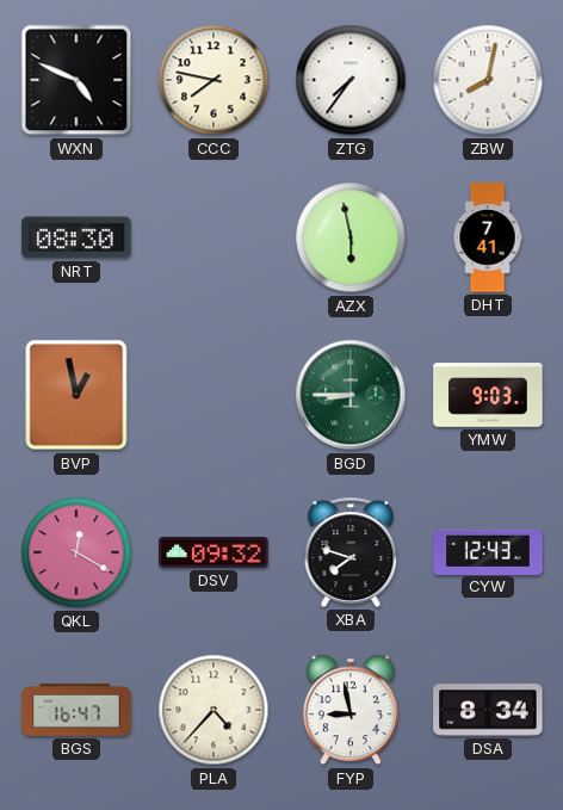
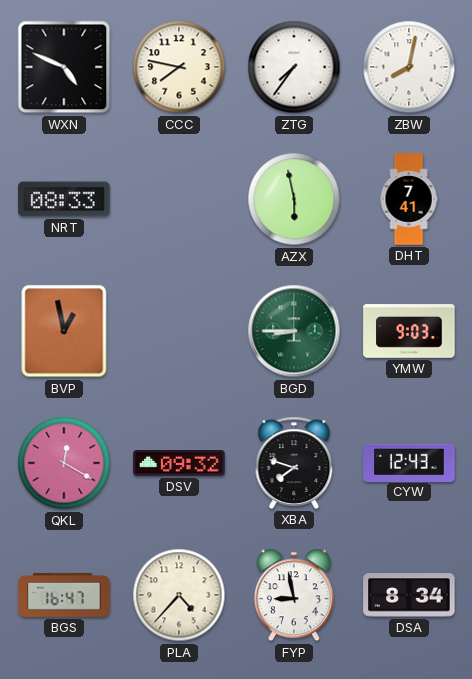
NRT: 08:30 -> 08:33 (64, 199)
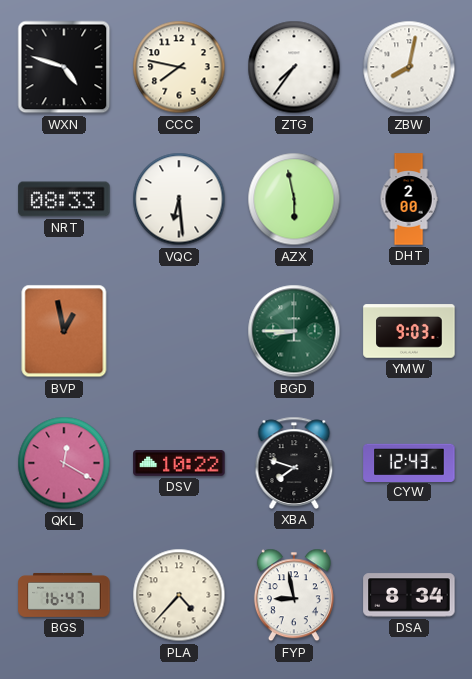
WXN: 4:49 -> 4:48 (64, 67)
VQC: none -> 6:29 (179, 199)
DHT: 7:41 -> 2:00 (409, 199)
DSV: 09:32 -> 10:22 (179, 464)
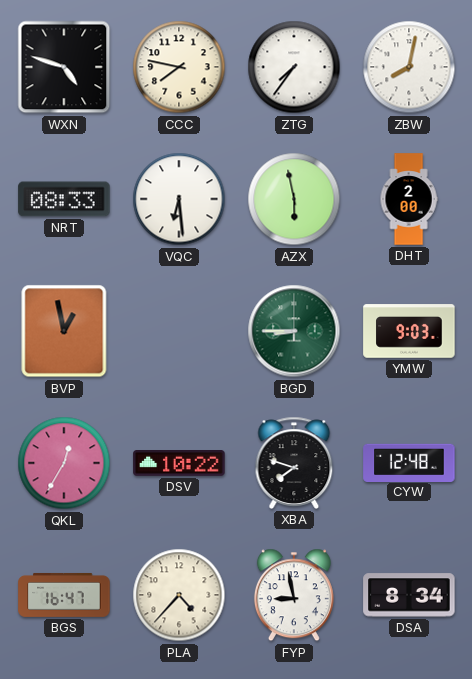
QKL: 12:20 -> 12:35 (64, 463)
CYW: 12:43 -> 12:48 (409, 462)
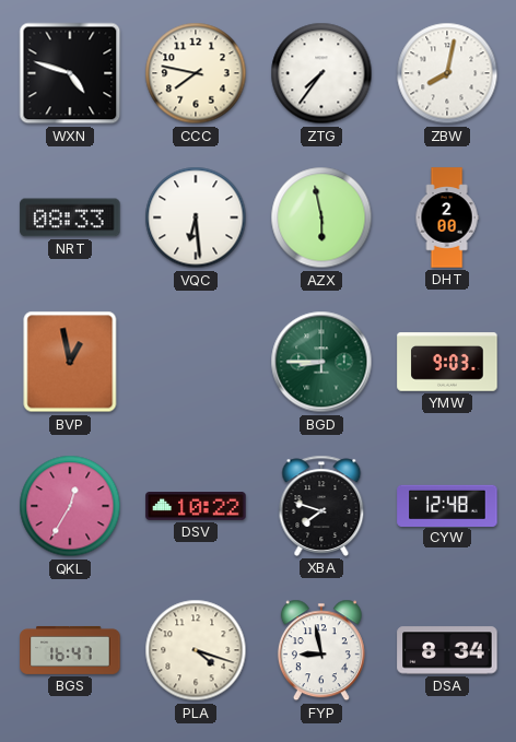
PLA: 4:37 -> 4:18 (196, 650)
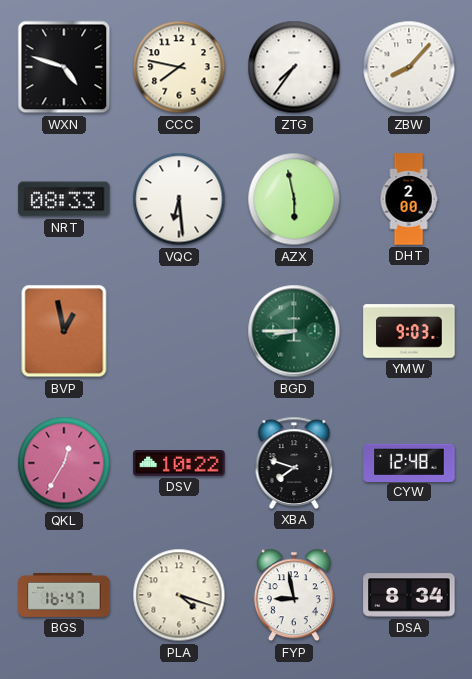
ZBW: 8:02 -> 8:07 (409, 67)
